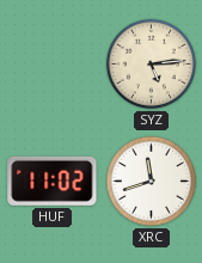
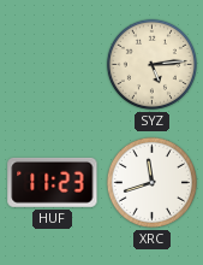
HUF: 11:02 -> 11:23 (53, 182)
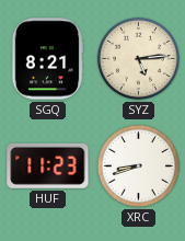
SGQ: none -> 8:21 (47, 59)
XRC: 11:42 -> 8:42 (138, 165)
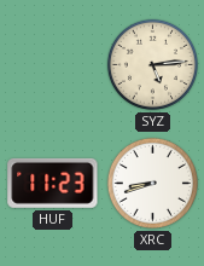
SGQ: 8:21 -> none (47, 59)
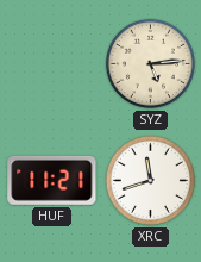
HUF: 11:23 -> 11:21 (52, 180)
XRC: 8:42 -> 11:42 (150, 180)
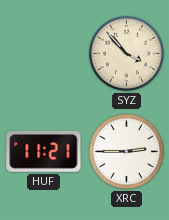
SYZ: 5:14 -> 3:53 (126, 53)
XRC: 11:42 -> 2:45 (126, 151)
